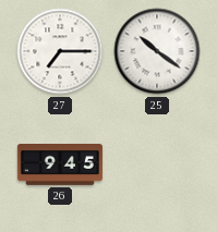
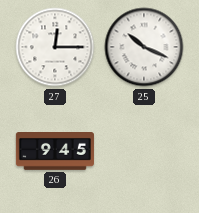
27: 7:15 -> 12:15 (55, 47)
25: 10:21 -> 10:19 (144, 47)
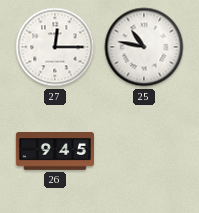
25: 10:19 -> 10:47 (144, 47)
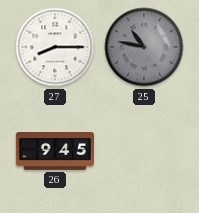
27: 12:15 -> 8:15 (55, 47)
25 dial: white -> grey (144, 47)
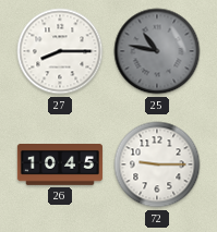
26: 9:45 -> 10:45 (60, 166)
72: none -> 9:15 (157, 164)
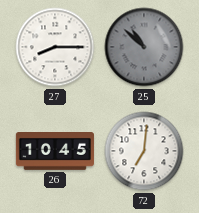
25: 10:47 -> 10:52 (144, 47)
72: 9:15 -> 7:01 (144, 151)
